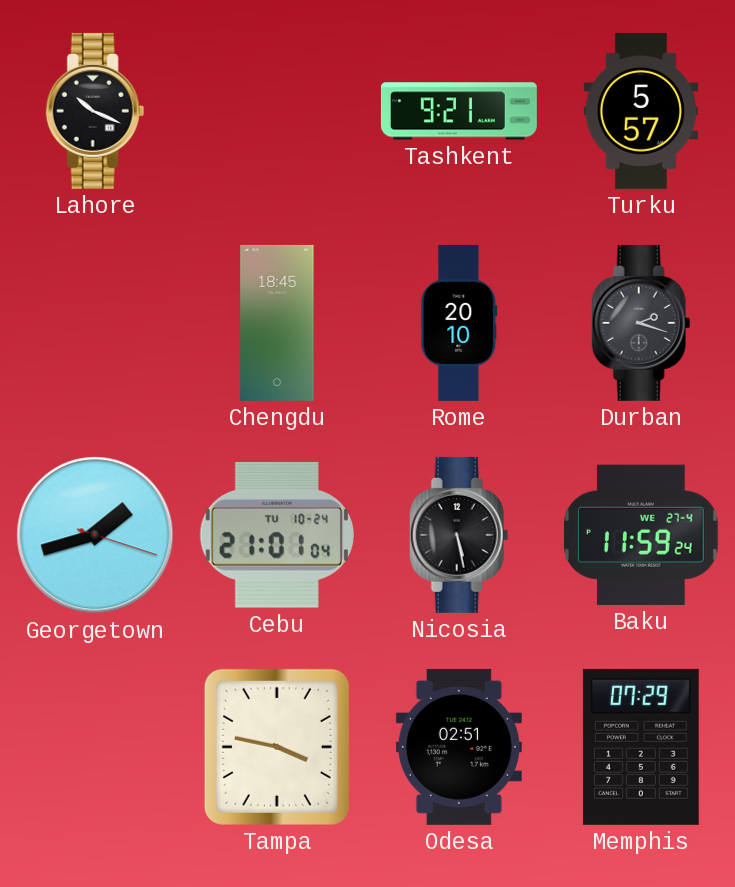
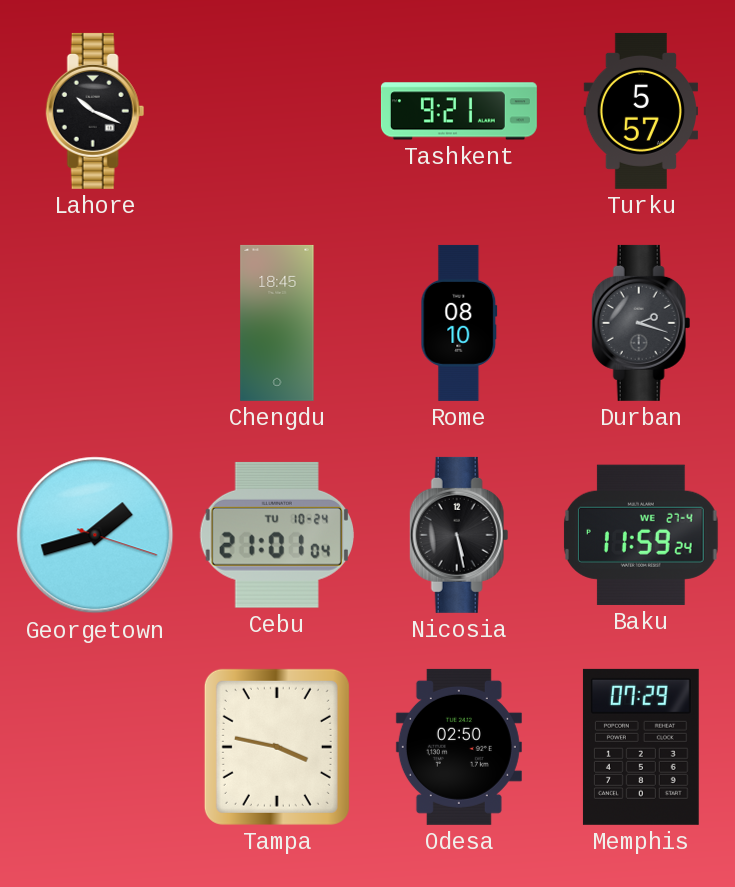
Rome: 20:10 -> 08:10 (459, 323)
Odesa: 02:51 -> 02:50 (459, 747)
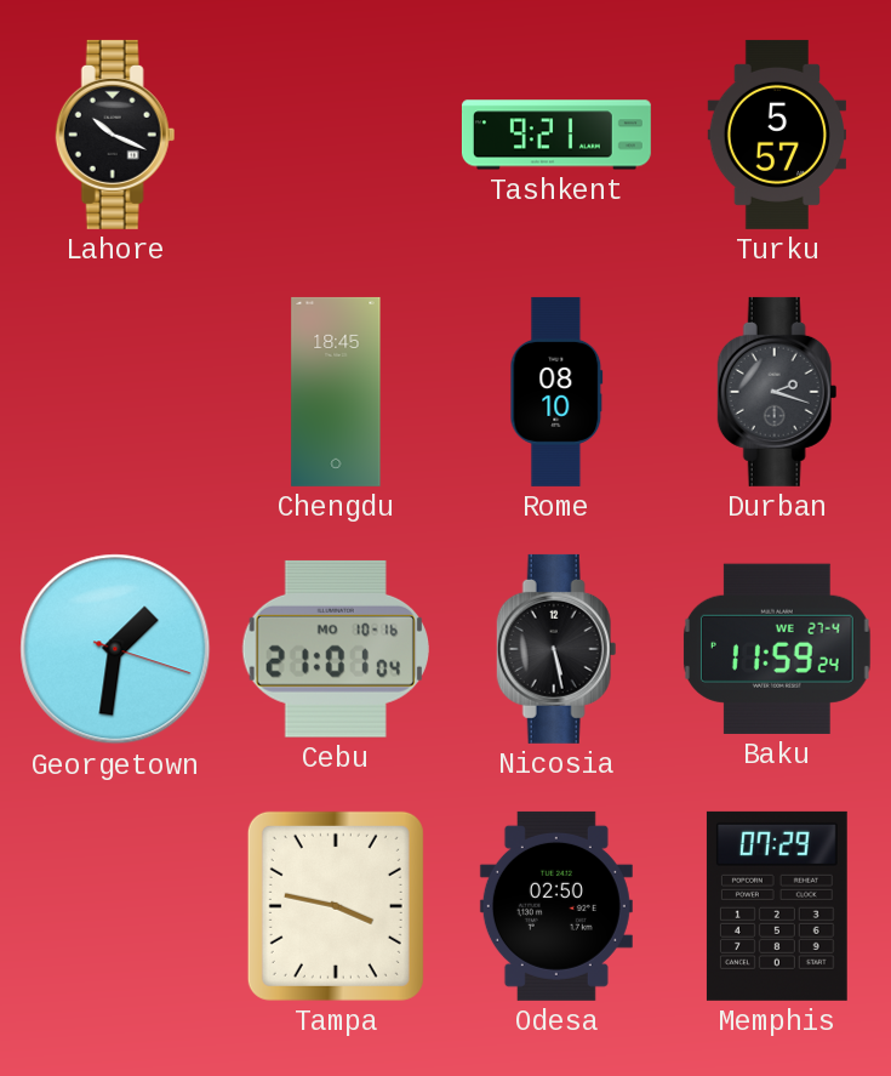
Georgetown: 1:42 -> 1:31 (115, 649)
Cebu date: TU 10-24 -> MO 10-16 (336, 649)
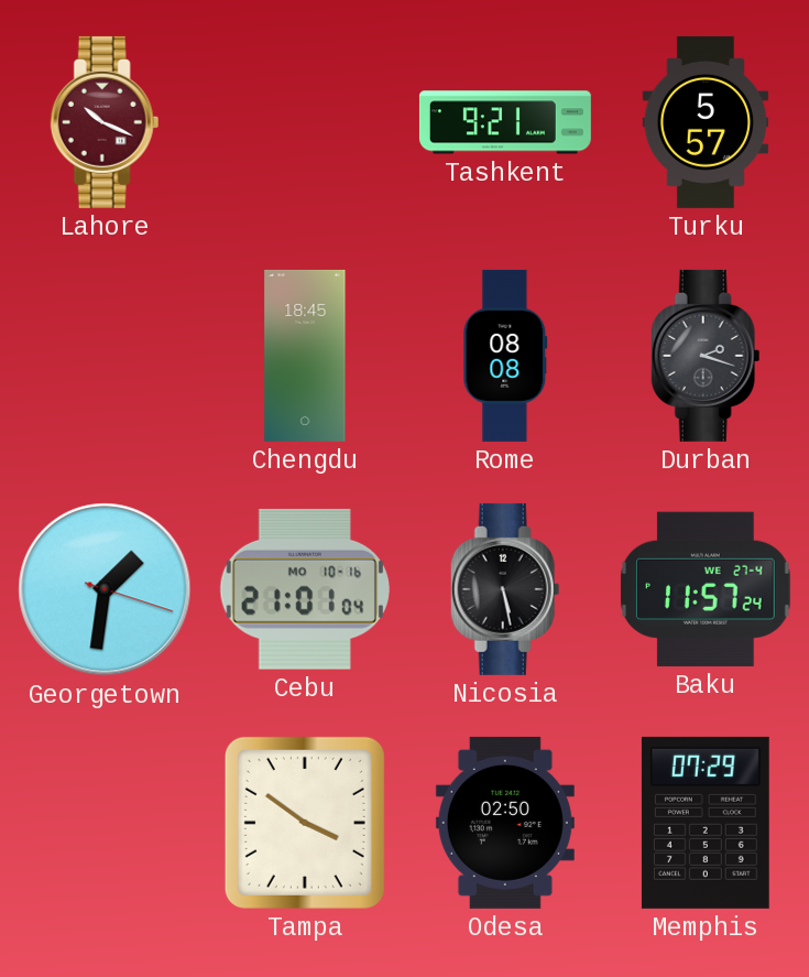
Lahore dial: black -> burgundy (105, 122)
Rome: 08:10 -> 08:08 (505, 356)
Baku: 11:59 -> 11:57 (706, 589)
Tampa: 3:47 -> 3:51 (305, 823)
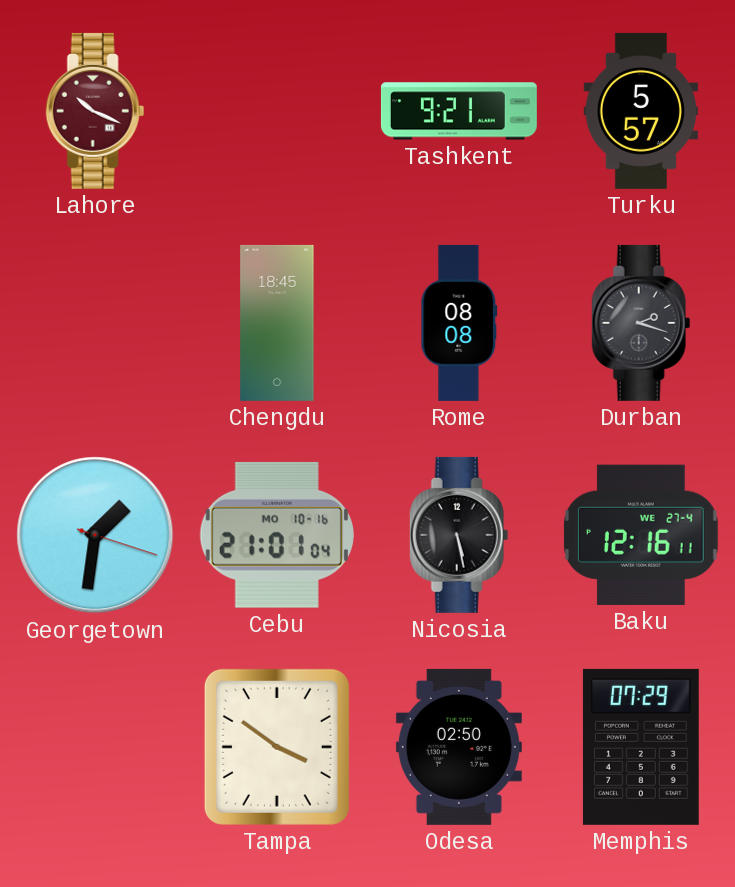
Baku: 11:57 -> 12:16 (641, 535)
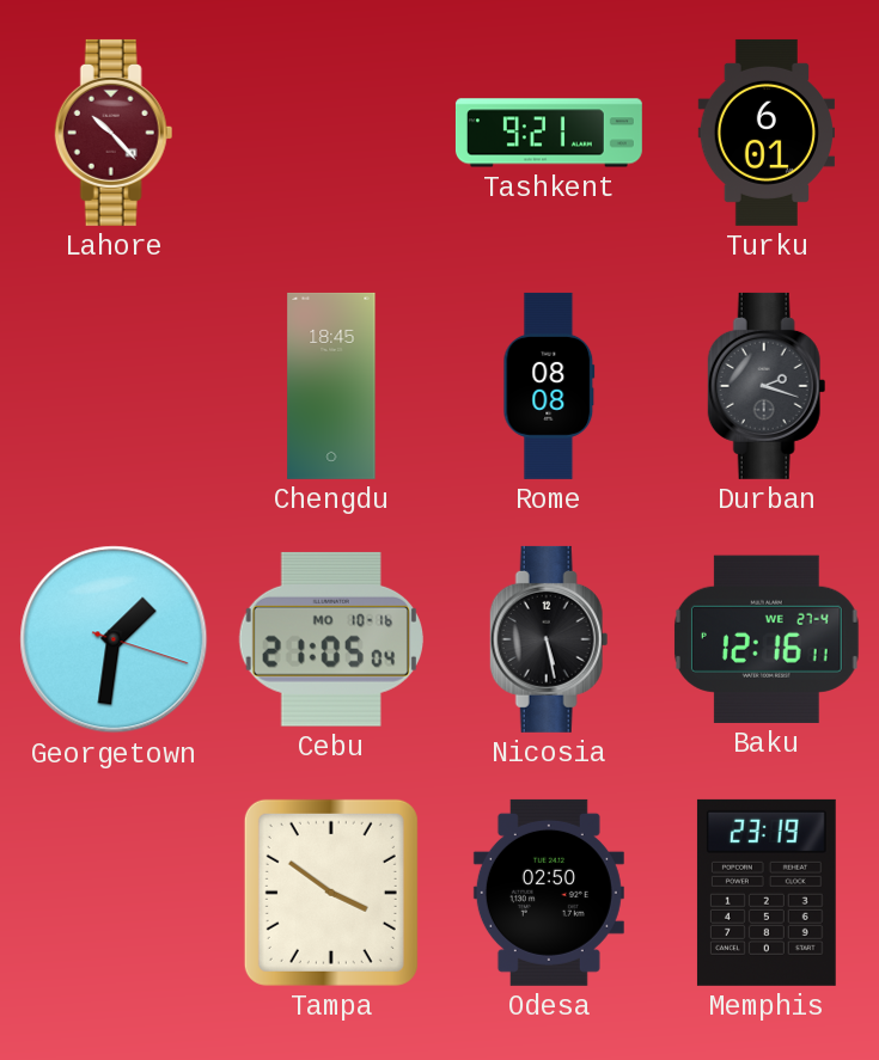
Lahore: 10:19 -> 10:23 (114, 133)
Turku: 5:57 -> 6:01 (765, 133)
Cebu: 21:01 -> 21:05 (331, 639)
Memphis: 07:29 -> 23:19 (767, 893)
